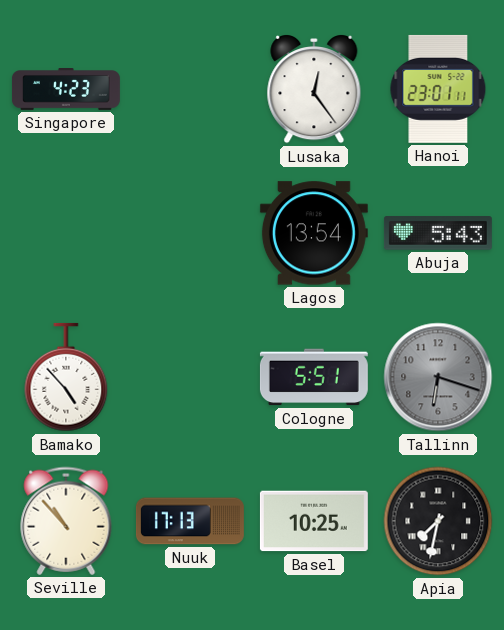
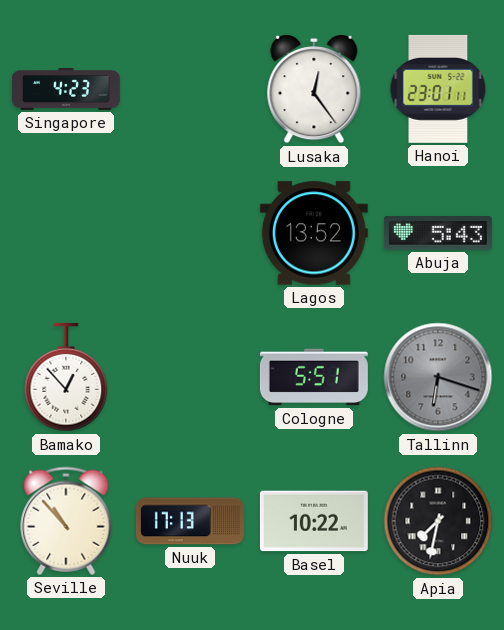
Lagos: 13:54 -> 13:52 (314, 233)
Bamako: 4:53 -> 12:53 (66, 377)
Basel: 10:25 -> 10:22 (314, 521)
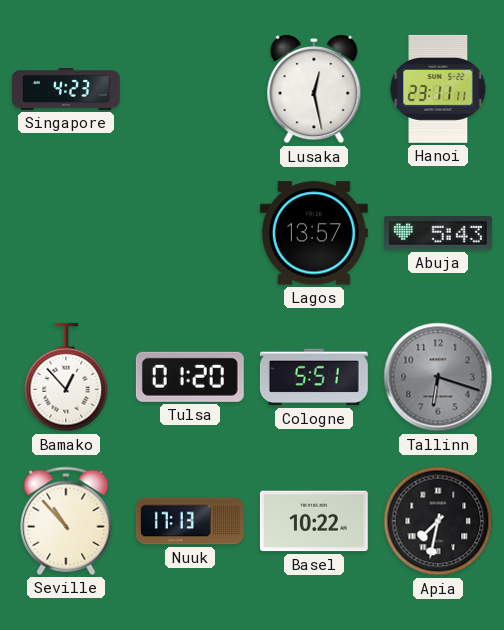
Lusaka: 12:24 -> 12:28 (314, 89)
Hanoi: 23:01 -> 23:11 (438, 89)
Lagos: 13:52 -> 13:57 (314, 233)
Tulsa: none -> 01:20 (190, 377)
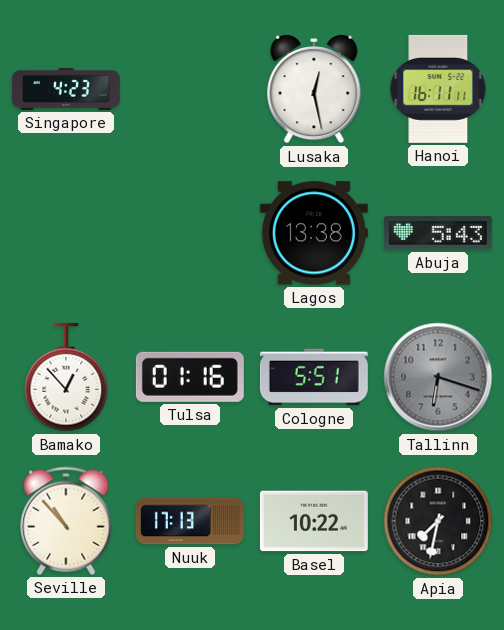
Hanoi: 23:11 -> 16:11 (438, 89)
Lagos: 13:57 -> 13:38 (314, 233)
Tulsa: 01:20 -> 01:16 (190, 377)
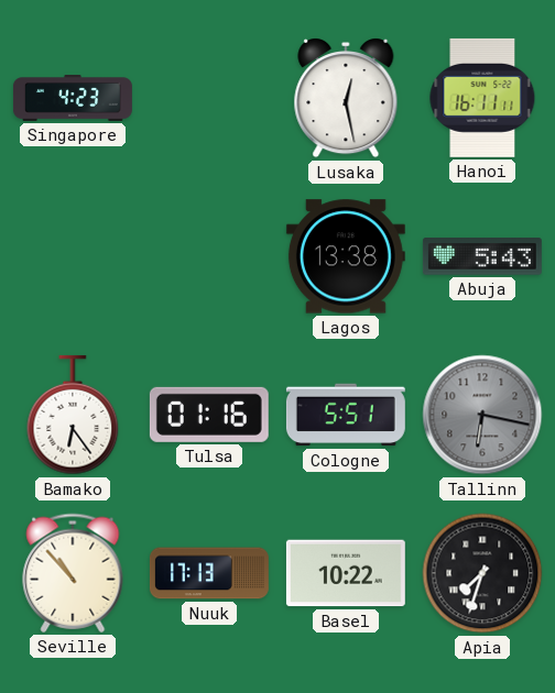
Bamako: 12:53 -> 6:24 (73, 415)
Tallinn: 6:18 -> 6:17 (482, 415)
Apia: 7:32 -> 7:33 (482, 573)
